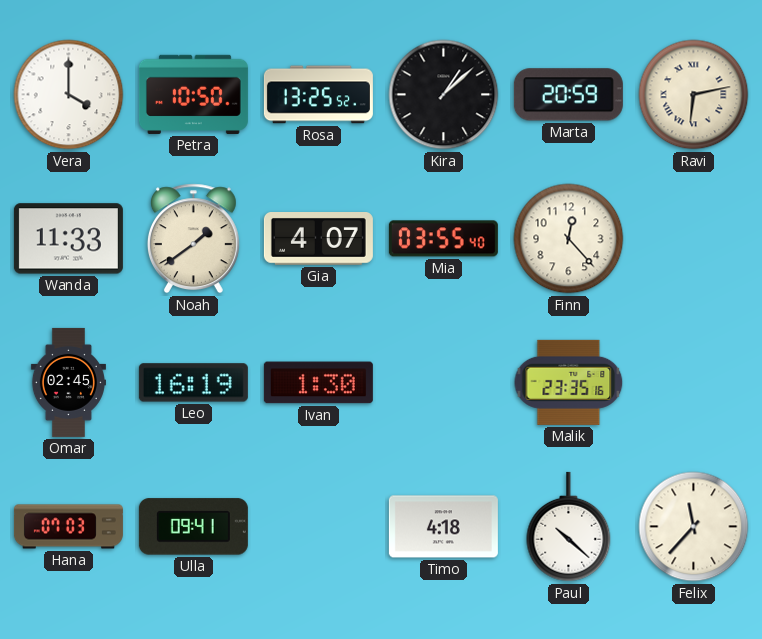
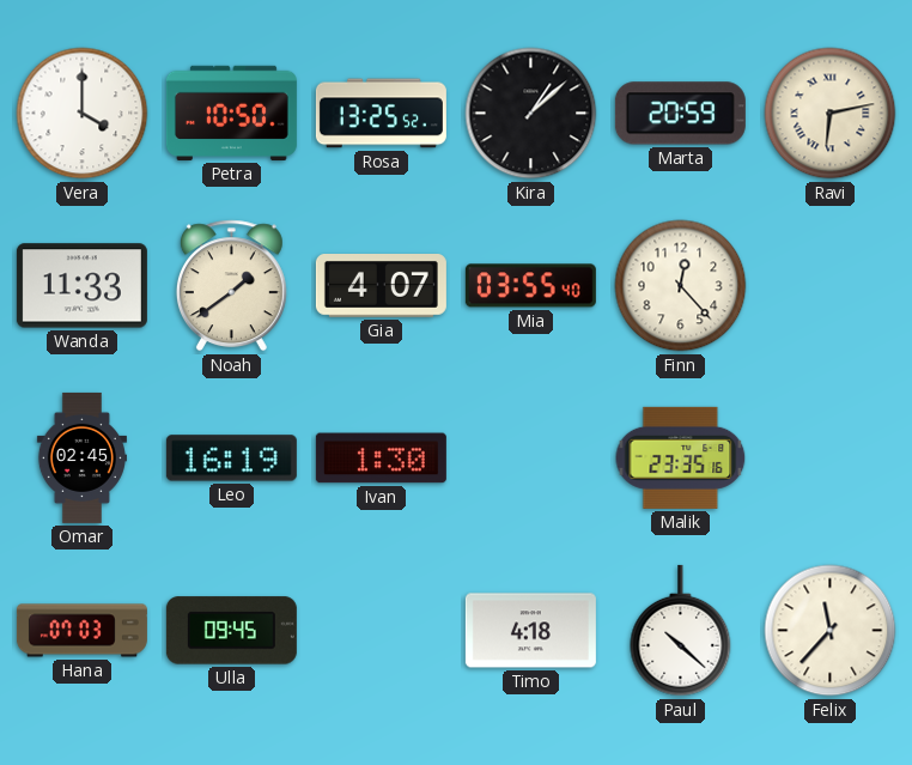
Ulla: 09:41 -> 09:45 (231, 631)
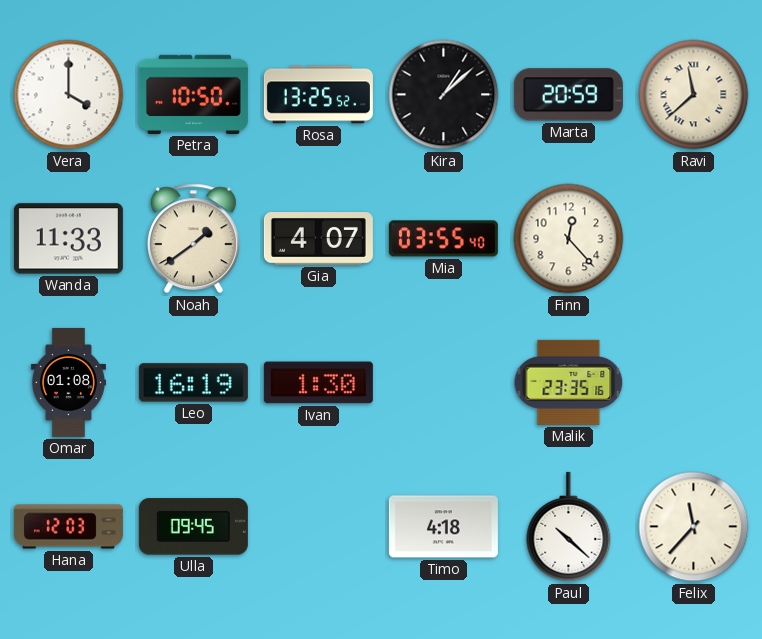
Ravi: 6:13 -> 11:38 (694, 95)
Omar: 02:45 -> 01:08 (68, 382)
Hana: 07:03 -> 12:03 (68, 527)
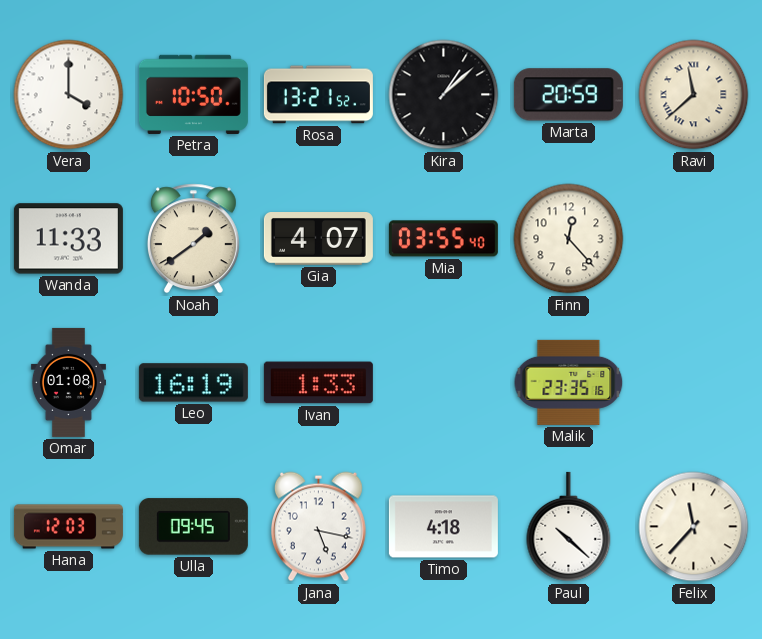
Rosa: 13:25 -> 13:21 (318, 95)
Ivan: 1:30 -> 1:33 (318, 383)
Jana: none -> 5:17 (318, 527)
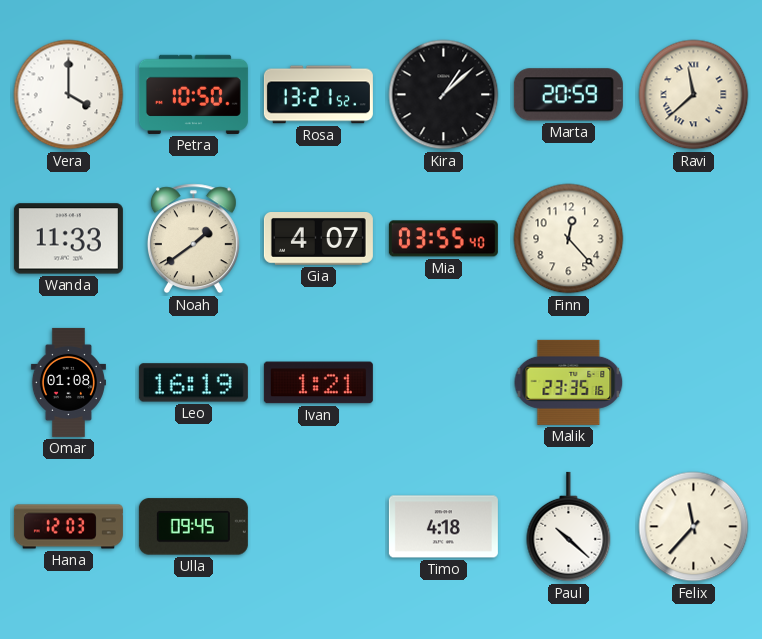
Ivan: 1:33 -> 1:21 (318, 383)
Jana: 5:17 -> none (318, 527)
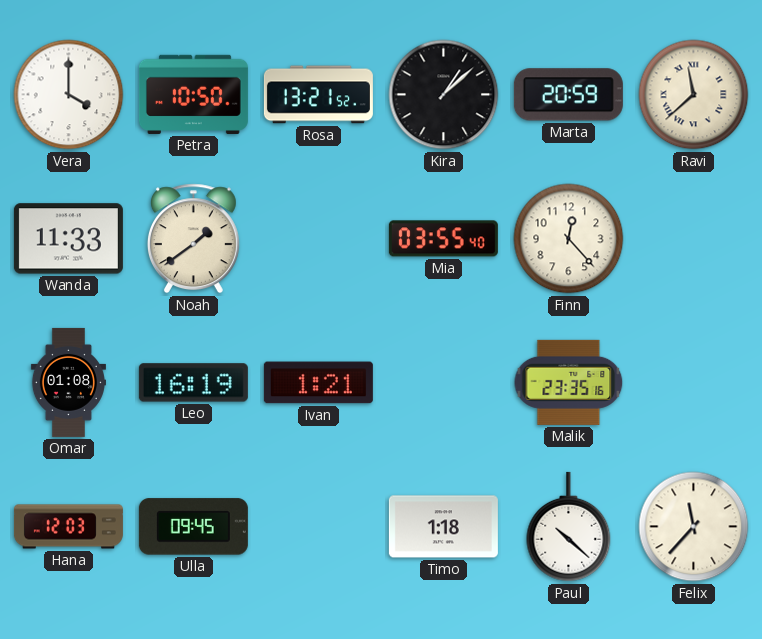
Gia: 4:07 -> none (318, 239)
Timo: 4:18 -> 1:18 (443, 527)
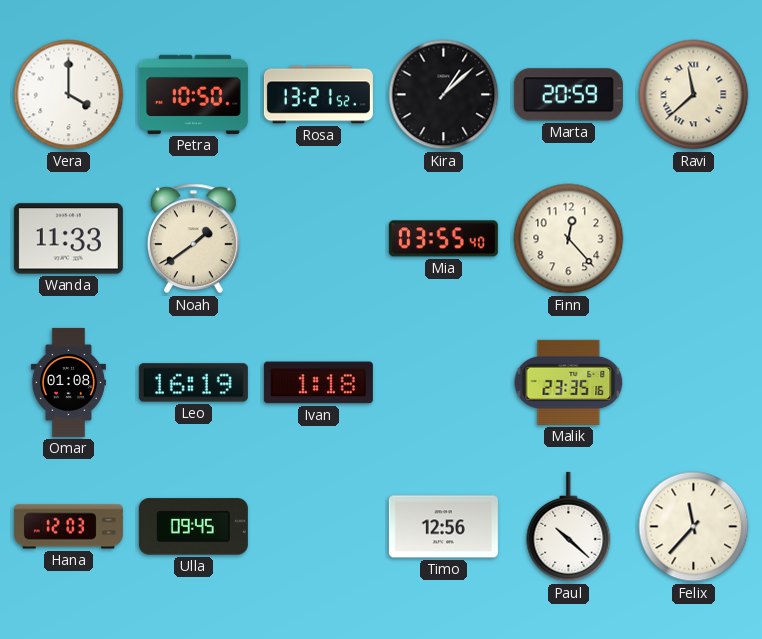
Ivan: 1:21 -> 1:18 (318, 383)
Timo: 1:18 -> 12:56 (443, 527)
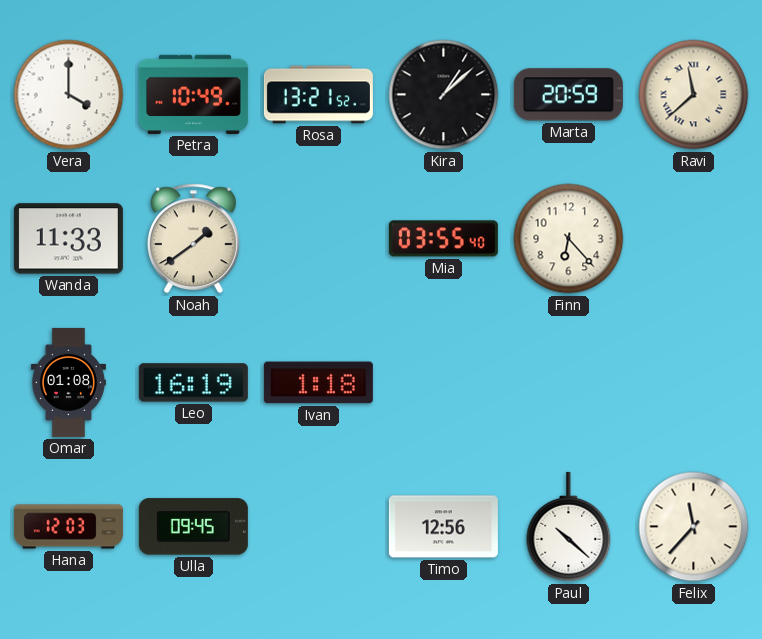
Petra: 10:50 -> 10:49 (193, 94)
Finn: 12:23 -> 6:23 (569, 239)
Malik: 23:35 -> none (569, 382)
